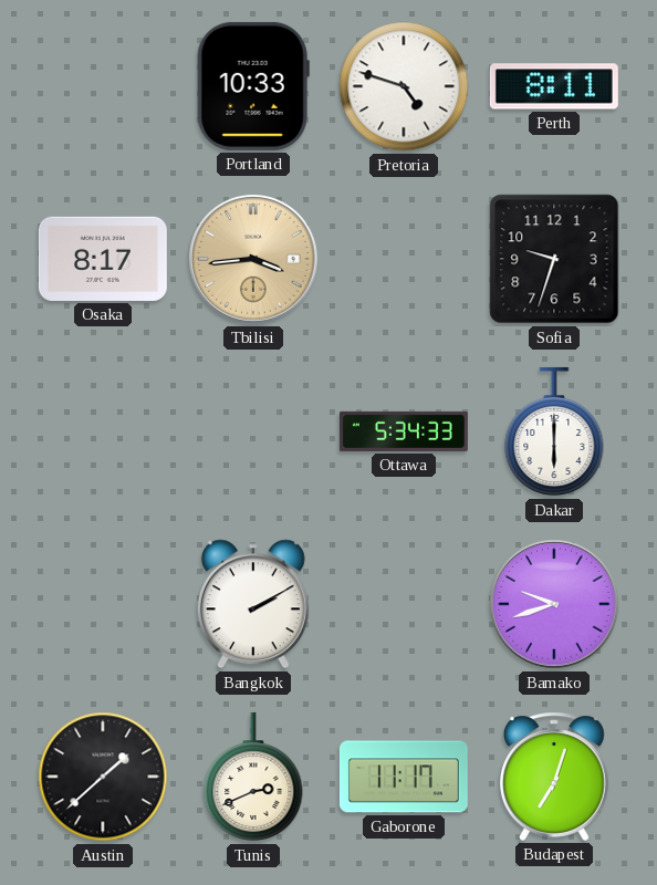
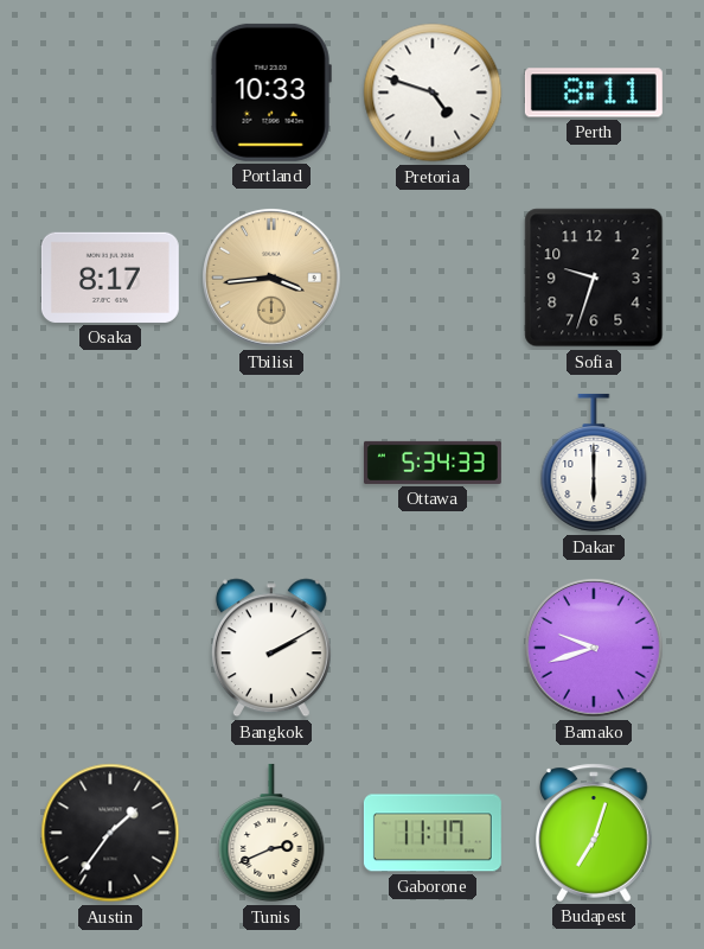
Austin: 1:38 -> 1:36 (110, 833)
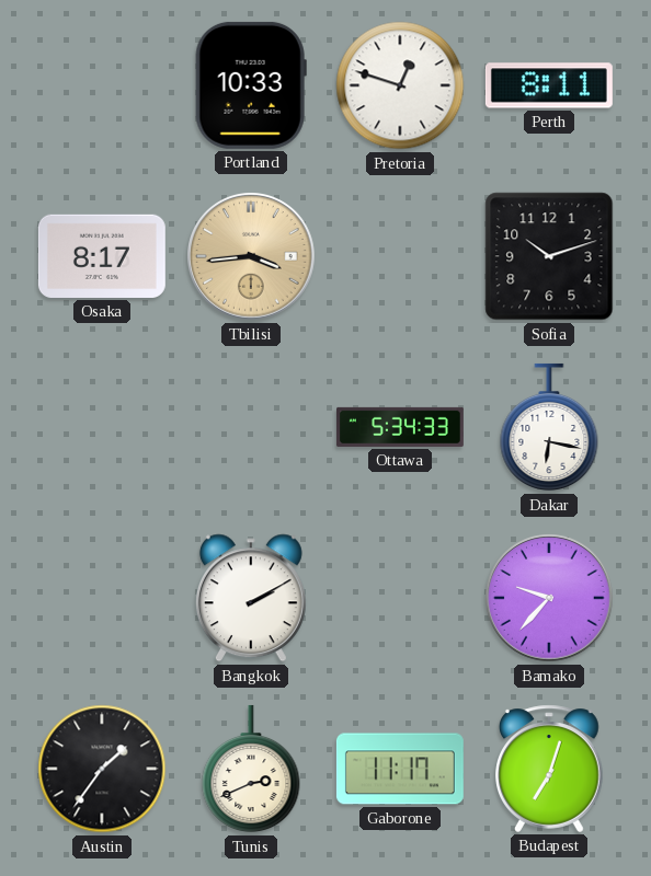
Pretoria: 4:48 -> 12:48 (400, 85)
Sofia: 9:33 -> 10:12 (549, 256)
Dakar: 6:00 -> 6:17 (549, 427)
Bamako: 9:42 -> 9:37 (550, 599)
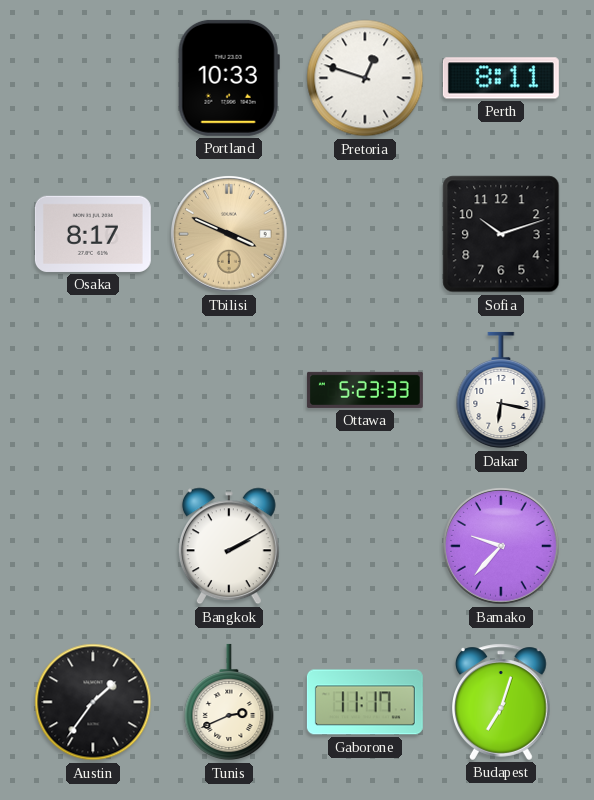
Tbilisi: 3:44 -> 3:49 (230, 235)
Ottawa: 5:34 -> 5:23 (365, 390)
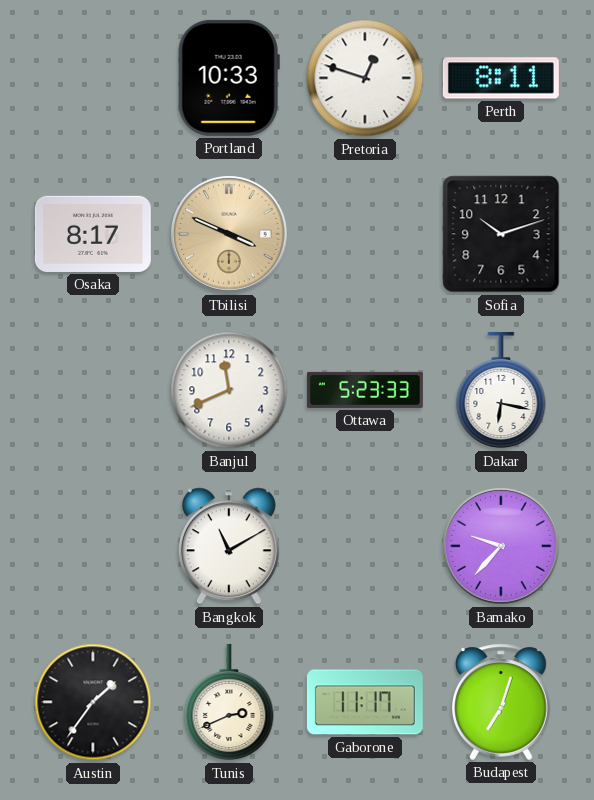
Banjul: none -> 11:41 (229, 390)
Bangkok: 2:10 -> 11:10 (229, 546)
